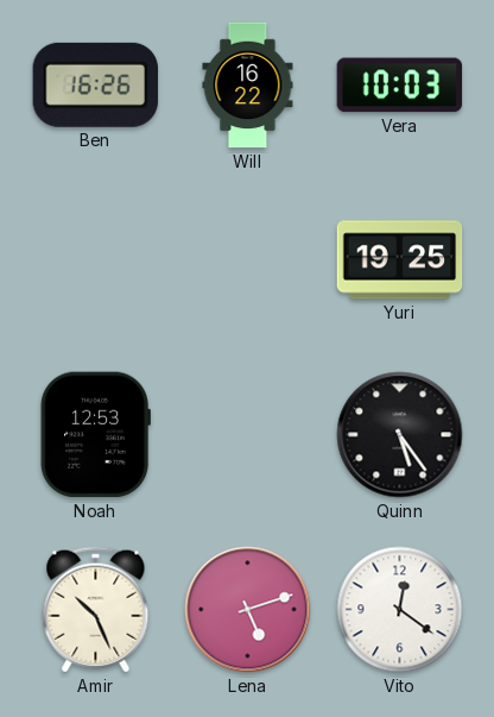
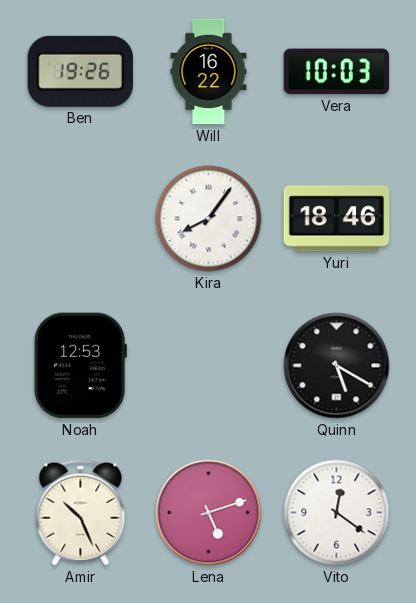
Ben: 16:26 -> 19:26 (80, 71)
Kira: none -> 8:06 (209, 219)
Yuri: 19:25 -> 18:46 (337, 219)
Quinn: 5:24 -> 5:20 (337, 366)
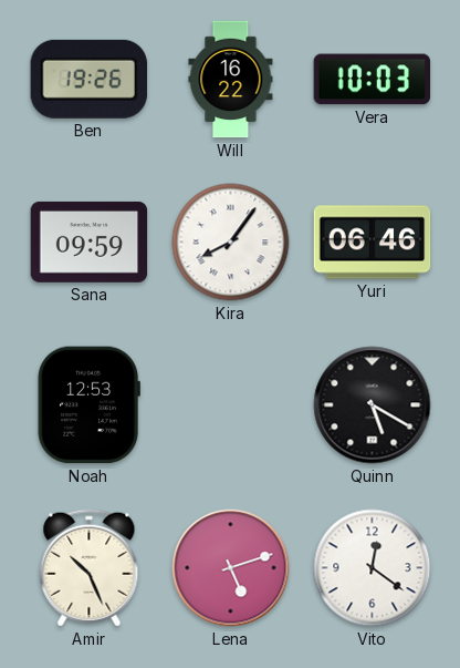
Sana: none -> 09:59 (90, 241)
Yuri: 18:46 -> 06:46 (373, 243)
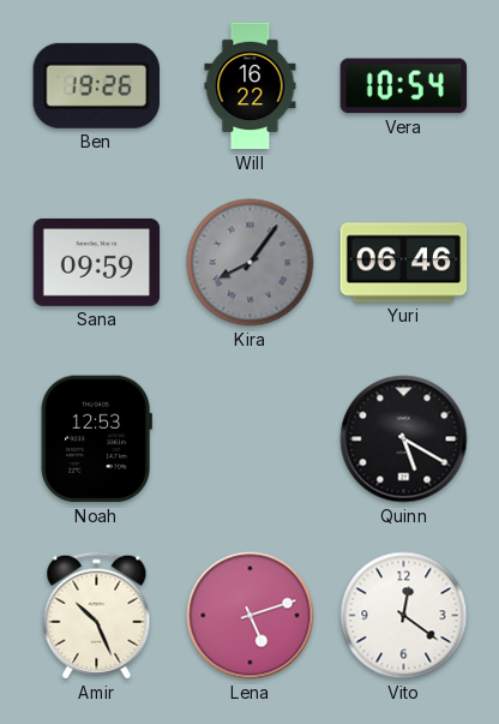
Vera: 10:03 -> 10:54 (404, 86)
Kira dial: white -> grey (251, 263)
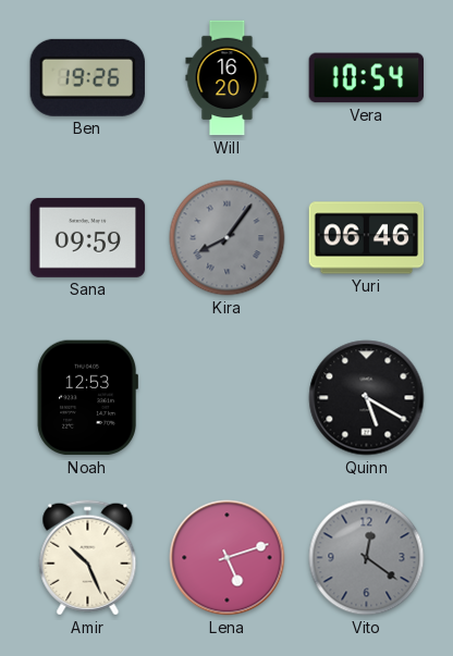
Will: 16:22 -> 16:20 (228, 78)
Vito dial: white -> grey (367, 558)
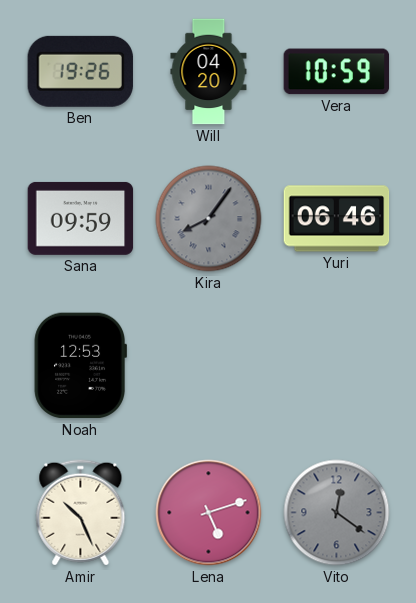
Will: 16:20 -> 04:20 (209, 72)
Vera: 10:54 -> 10:59 (337, 72)
Quinn: 5:20 -> none (367, 398)
